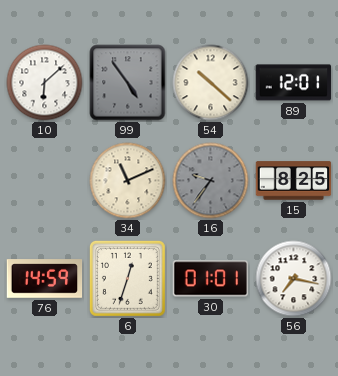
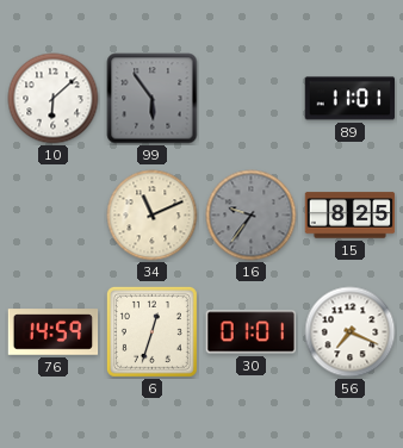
99: 4:54 -> 5:54 (153, 99)
54: 10:22 -> none (211, 83)
89: 12:01 -> 11:01 (351, 99)
56: 7:17 -> 7:19 (351, 332)
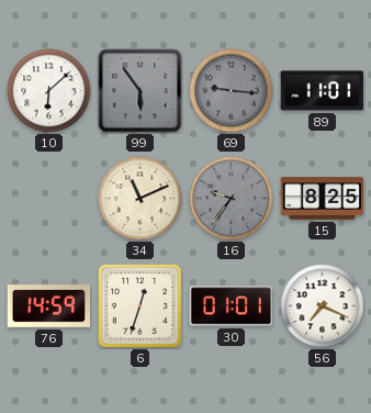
69: none -> 9:16 (232, 91)
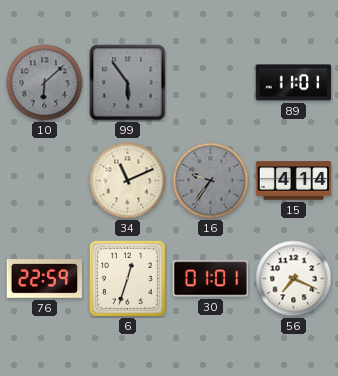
10 dial: white -> grey (45, 83)
69: 9:16 -> none (232, 91)
15: 8:25 -> 4:14 (294, 181)
76: 14:59 -> 22:59 (45, 279)
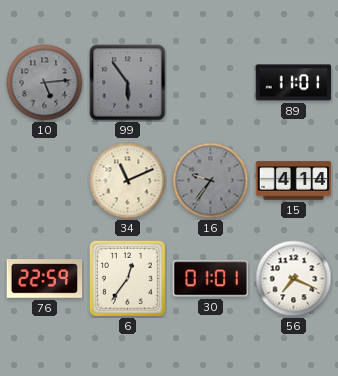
10: 6:08 -> 5:14 (45, 83)
6: 12:33 -> 12:36 (127, 278)
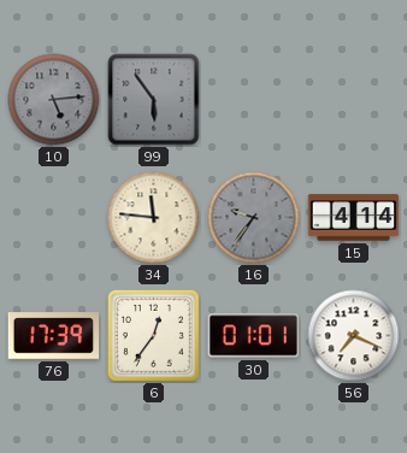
89: 11:01 -> none (294, 83)
34: 11:11 -> 11:46 (154, 218)
76: 22:59 -> 17:39 (54, 336)
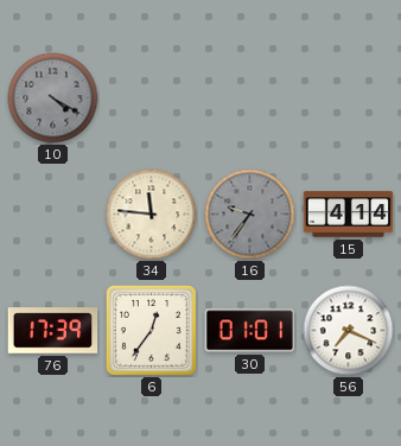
10: 5:14 -> 4:20 (53, 98)
99: 5:54 -> none (154, 100)
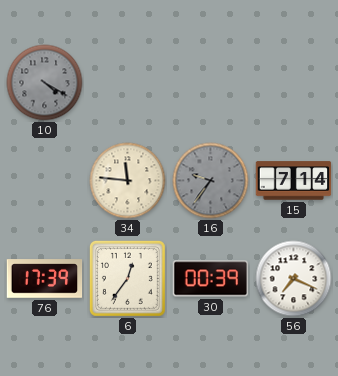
15: 4:14 -> 7:14 (294, 181)
30: 01:01 -> 00:39 (210, 279)
